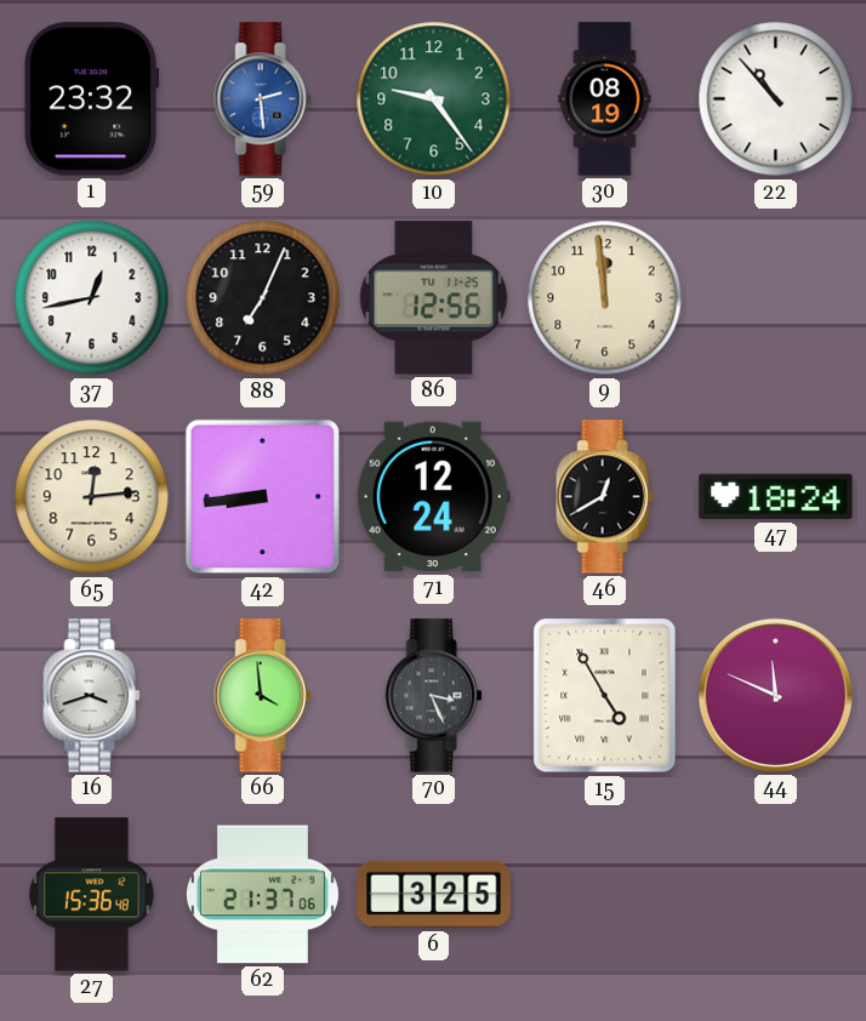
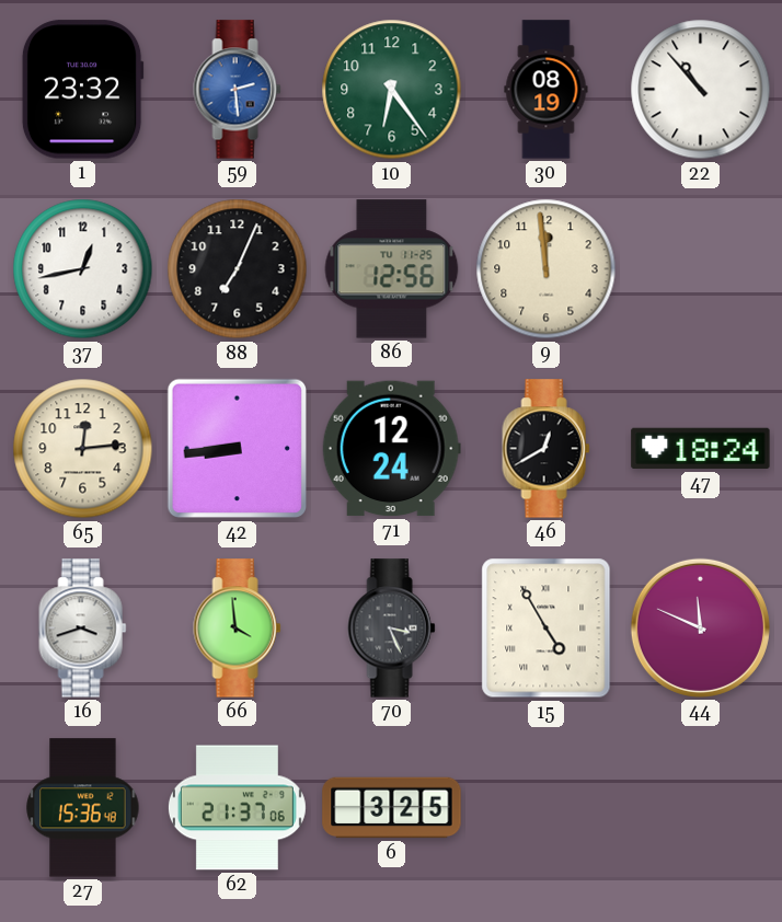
10: 9:24 -> 6:24 (392, 90)
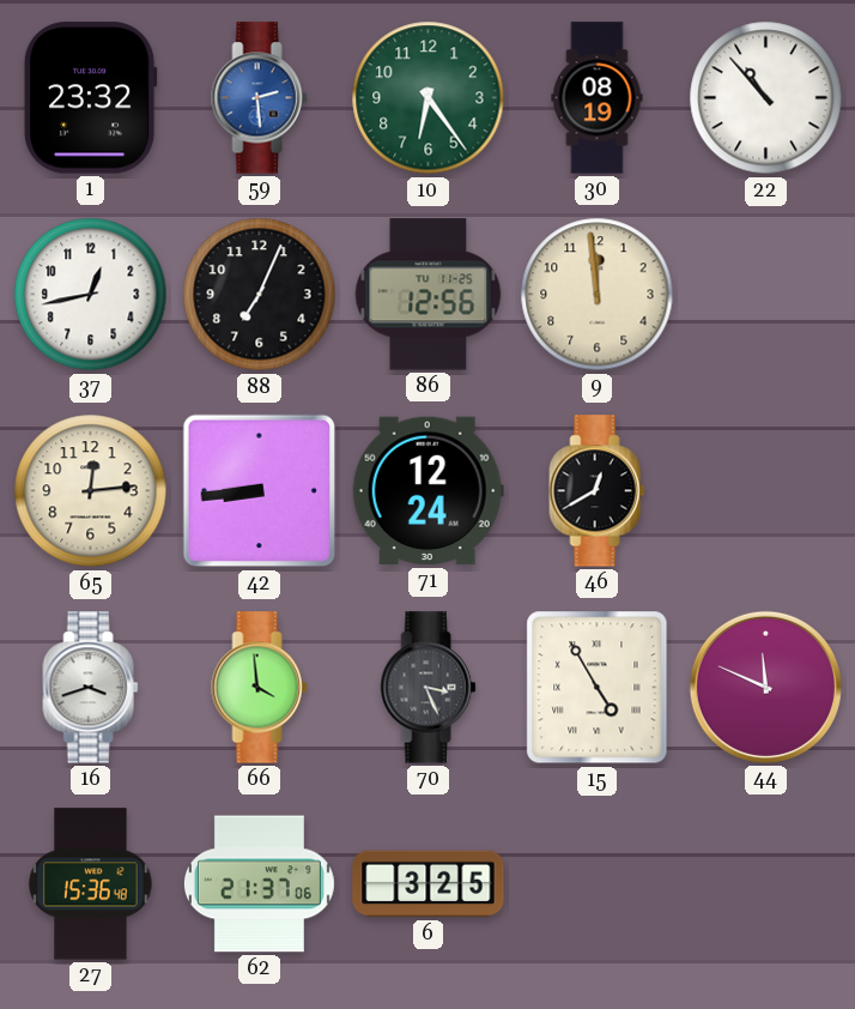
47: 18:24 -> none (701, 449)
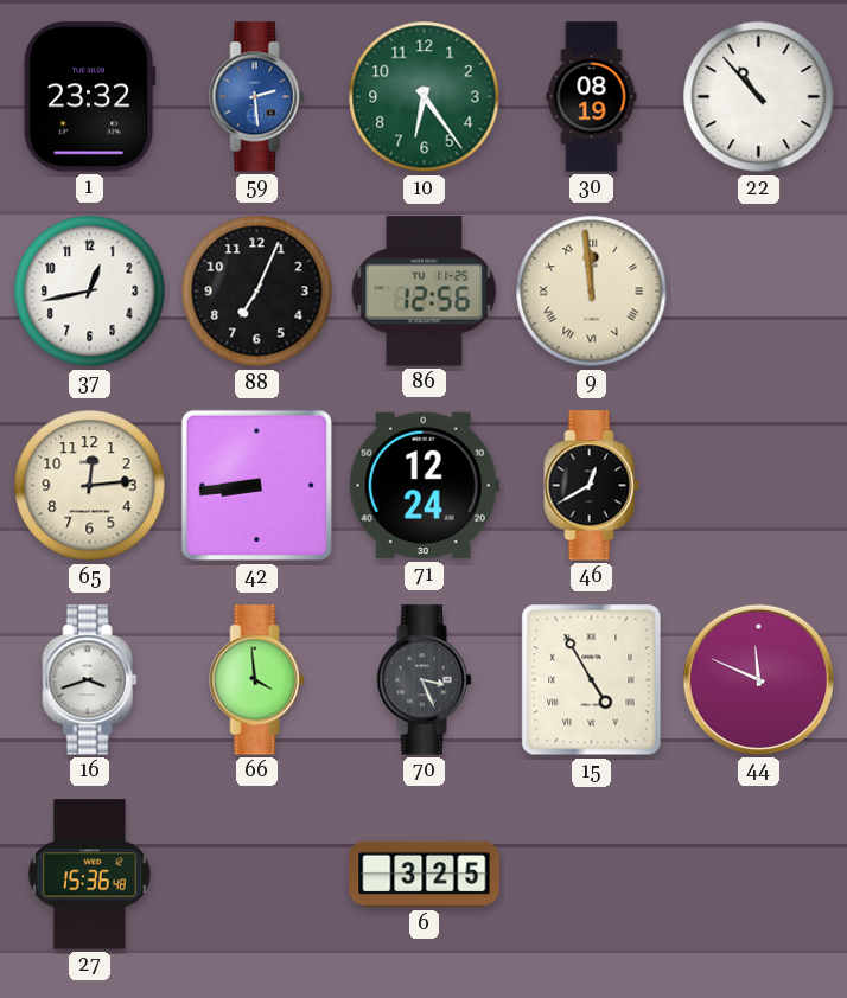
9 numerals: Arabic -> Roman (592, 292)
62: 21:37 -> none (259, 884)
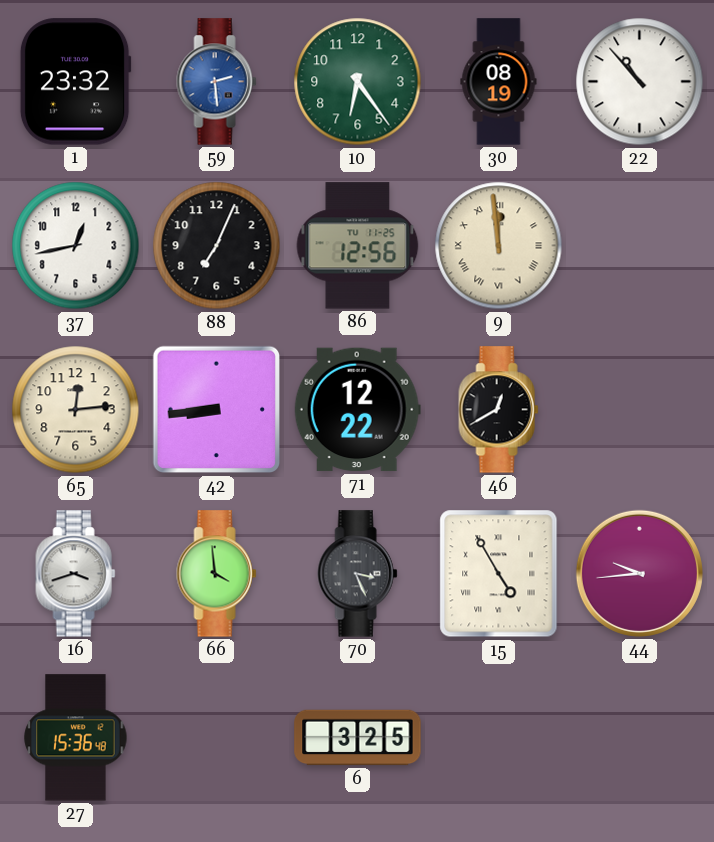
71: 12:24 -> 12:22 (357, 410)
44: 11:49 -> 9:44 (639, 573)
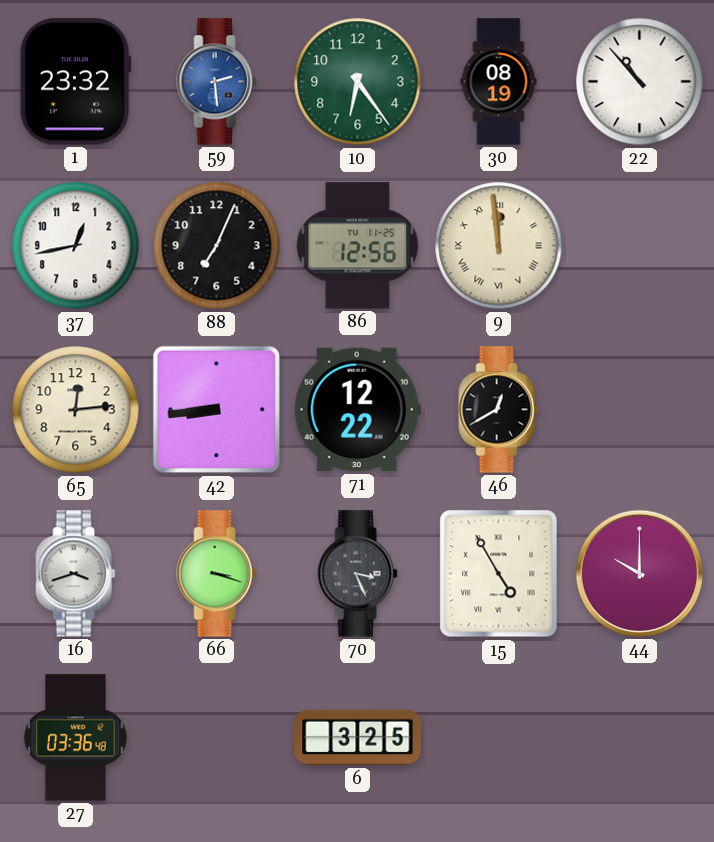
66: 3:59 -> 3:18 (217, 574)
44: 9:44 -> 10:00 (639, 573)
27: 15:36 -> 03:36 (76, 738)
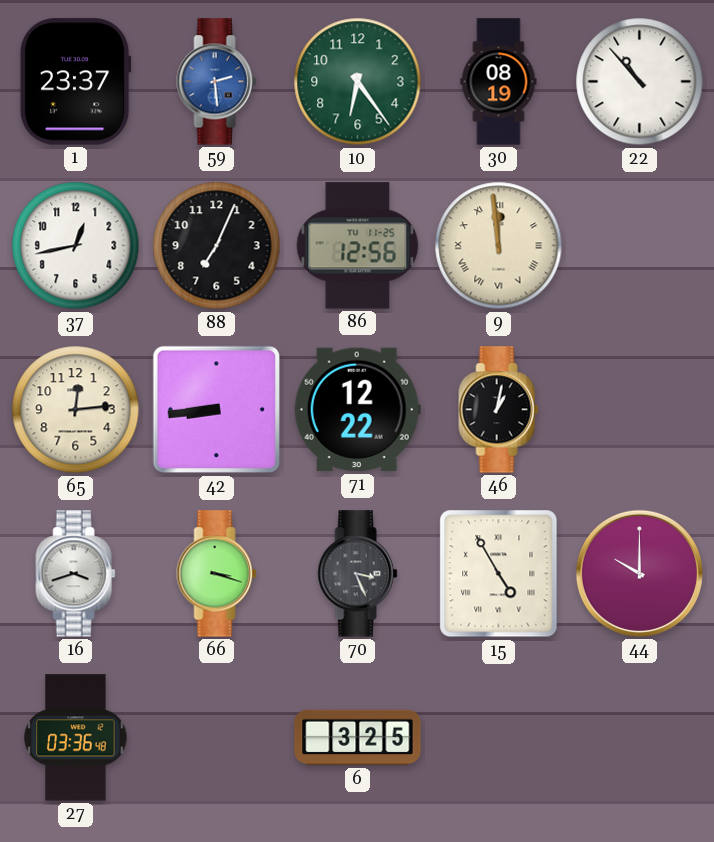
1: 23:32 -> 23:37 (75, 82)
46: 12:40 -> 1:02 (499, 410)
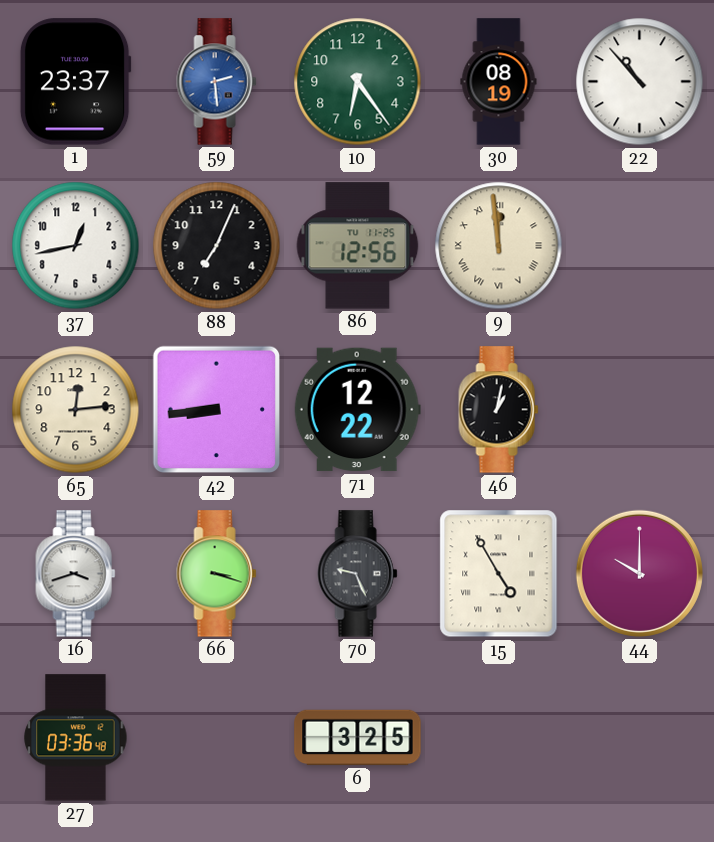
70: 3:26 -> 9:26 (358, 574)
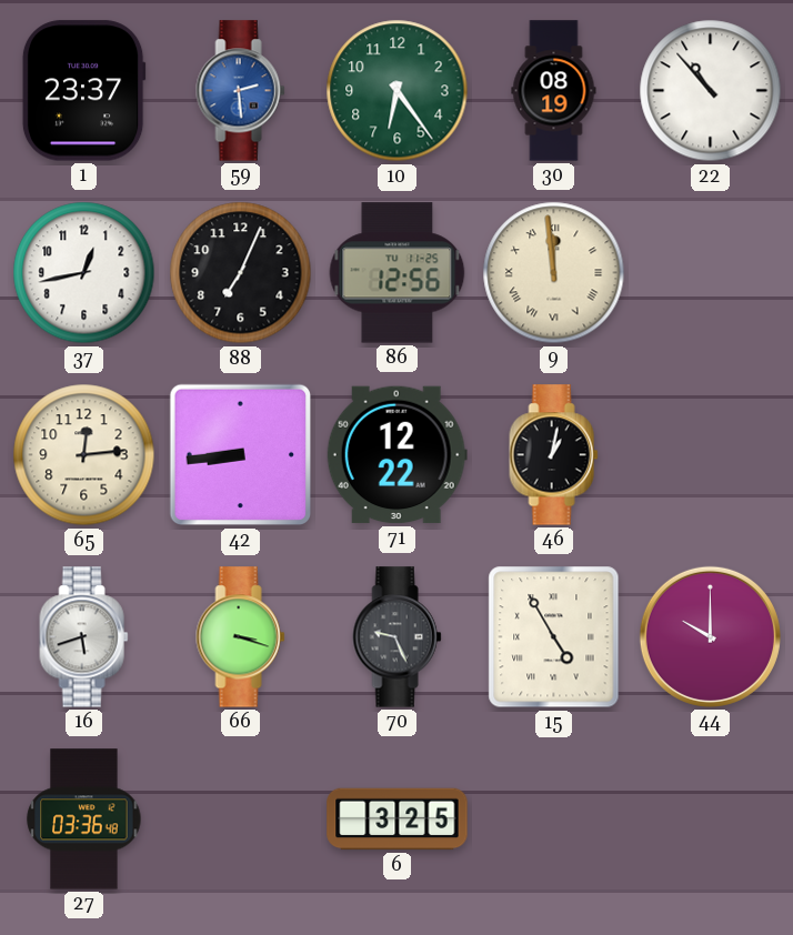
16: 3:42 -> 5:42 (84, 637)
